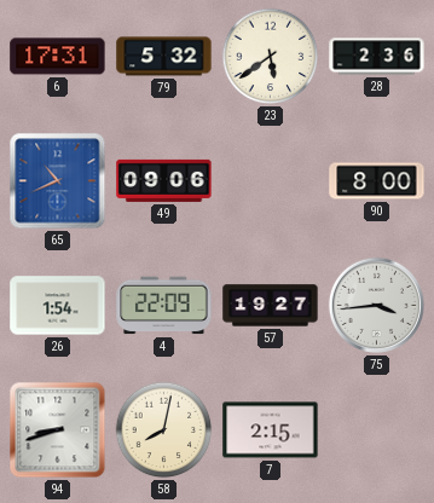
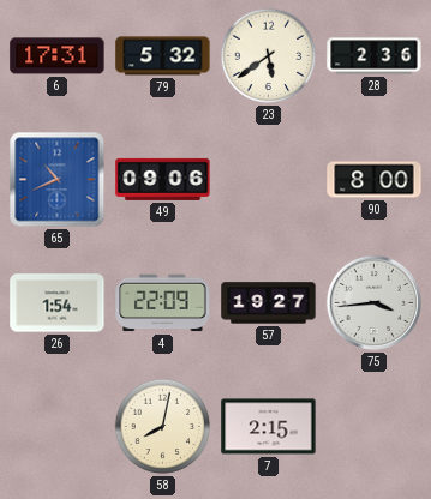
94: 8:42 -> none (58, 430)
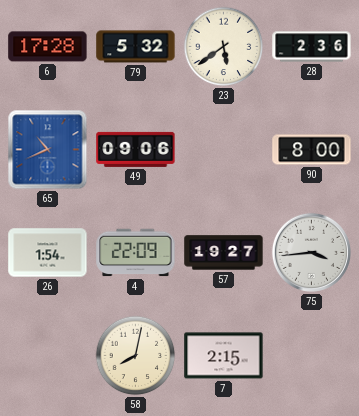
6: 17:31 -> 17:28 (48, 47)
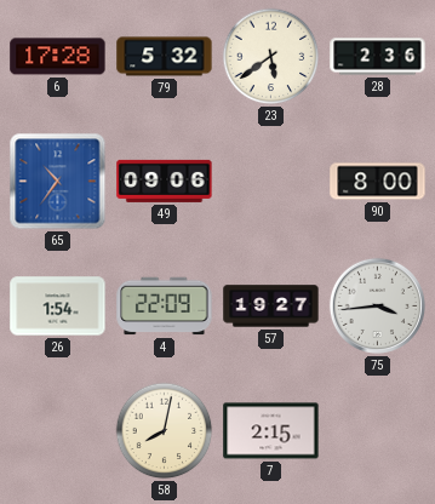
65: 10:41 -> 10:36 (58, 182)
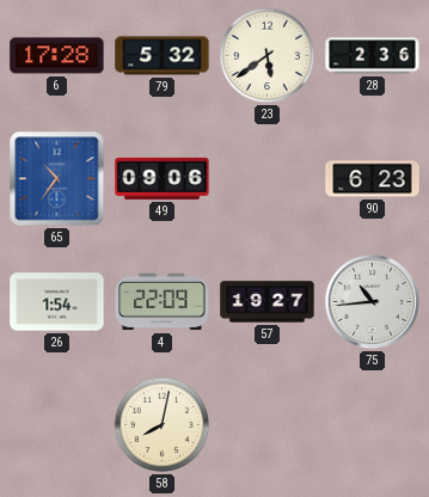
90: 8:00 -> 6:23 (373, 179)
75: 3:44 -> 10:44 (372, 301)
7: 2:15 -> none (271, 431)
